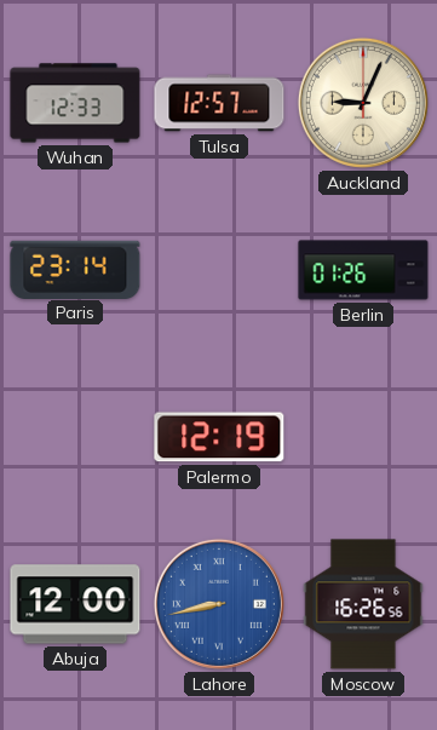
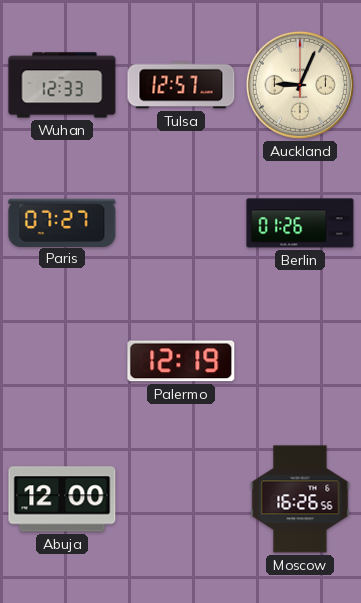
Paris: 23:14 -> 07:27 (62, 222)
Lahore: 8:43 -> none (219, 604)
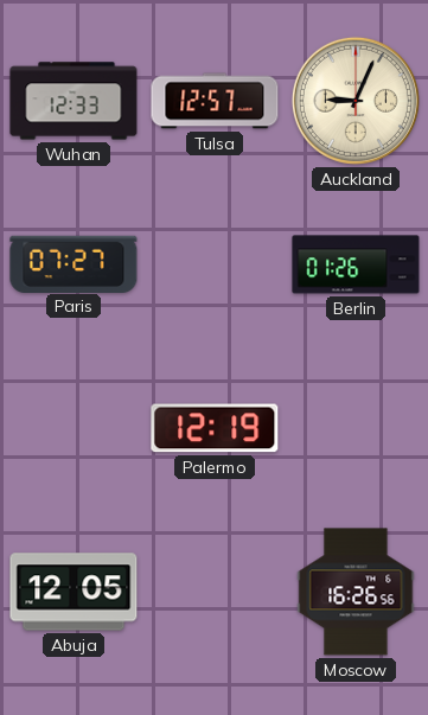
Abuja: 12:00 -> 12:05 (74, 592)
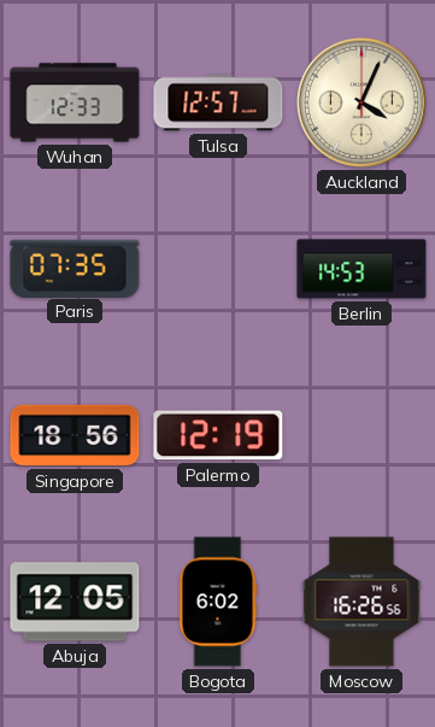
Auckland: 9:04 -> 4:04 (361, 102)
Paris: 07:27 -> 07:35 (75, 268)
Berlin: 01:26 -> 14:53 (361, 269)
Singapore: none -> 18:56 (75, 435)
Bogota: none -> 6:02 (218, 602)
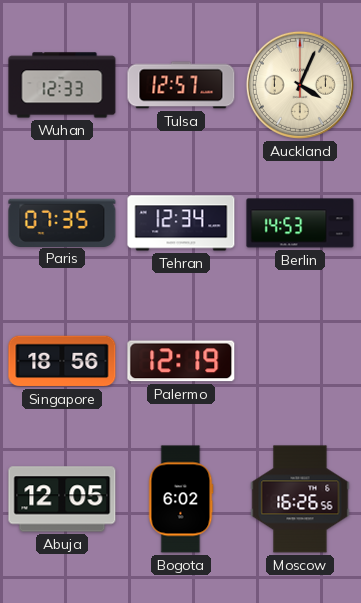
Tehran: none -> 12:34 (181, 223)
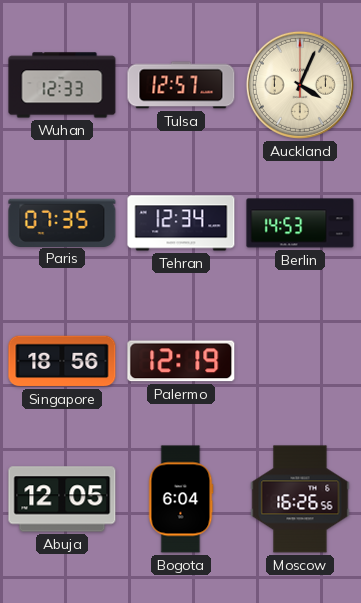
Bogota: 6:02 -> 6:04 (181, 499)
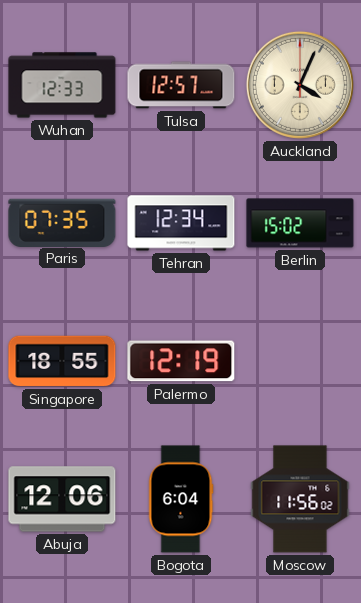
Berlin: 14:53 -> 15:02 (300, 223)
Singapore: 18:56 -> 18:55 (62, 361)
Abuja: 12:05 -> 12:06 (62, 499)
Moscow: 16:26 -> 11:56 (300, 499)
